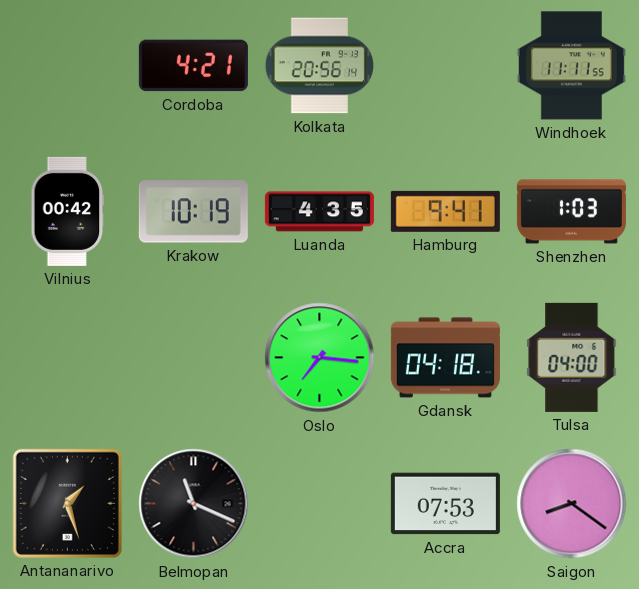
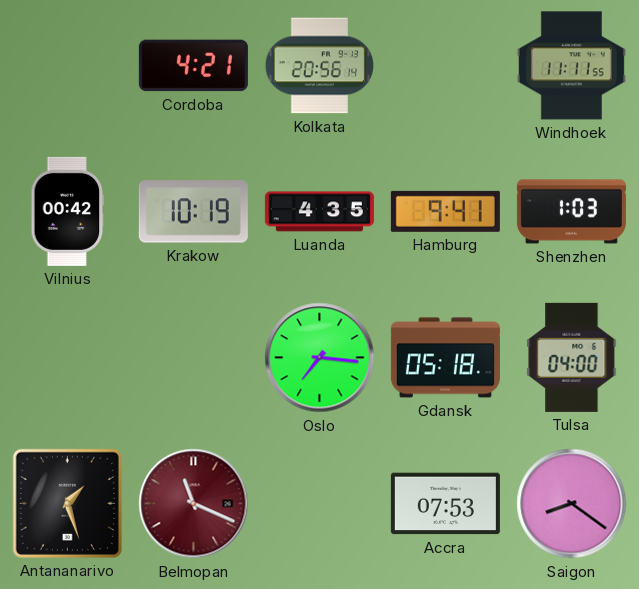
Gdansk: 04:18 -> 05:18 (445, 358)
Belmopan dial: black -> burgundy (194, 504)
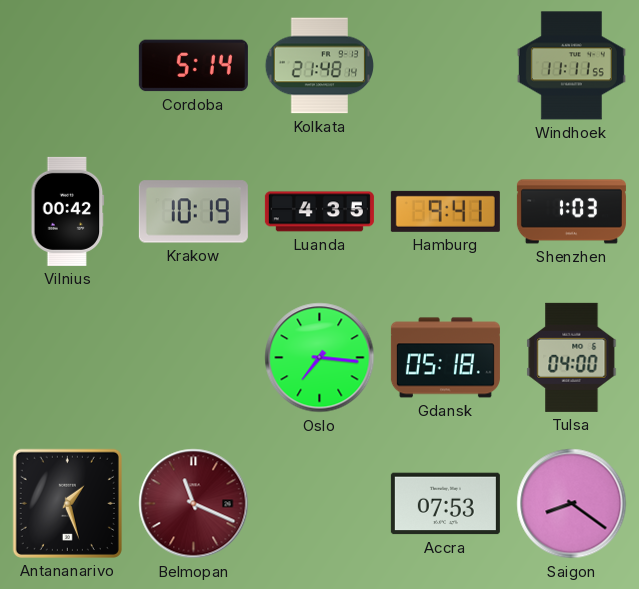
Cordoba: 4:21 -> 5:14 (193, 66)
Kolkata: 20:56 -> 21:48 (319, 66)
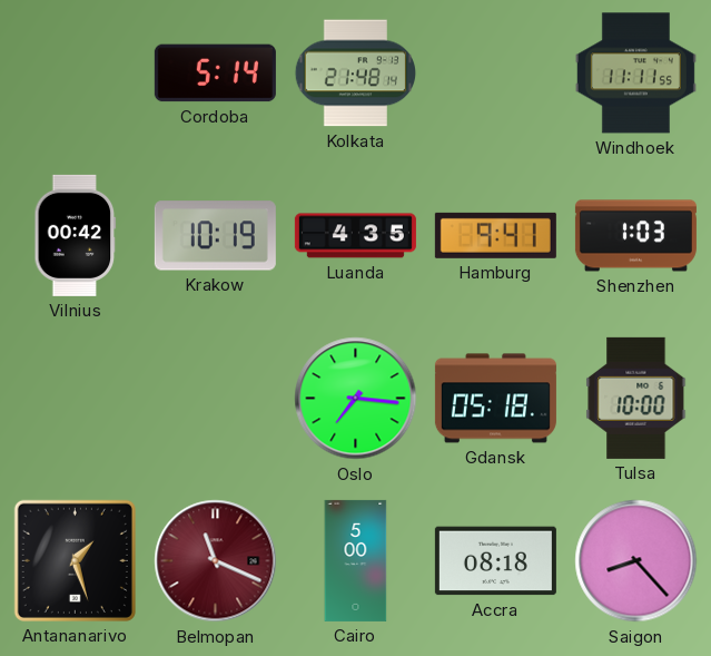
Tulsa: 04:00 -> 10:00 (636, 398)
Cairo: none -> 5:00 (356, 560)
Accra: 07:53 -> 08:18 (495, 561)
Saigon: 8:21 -> 8:23 (636, 561)
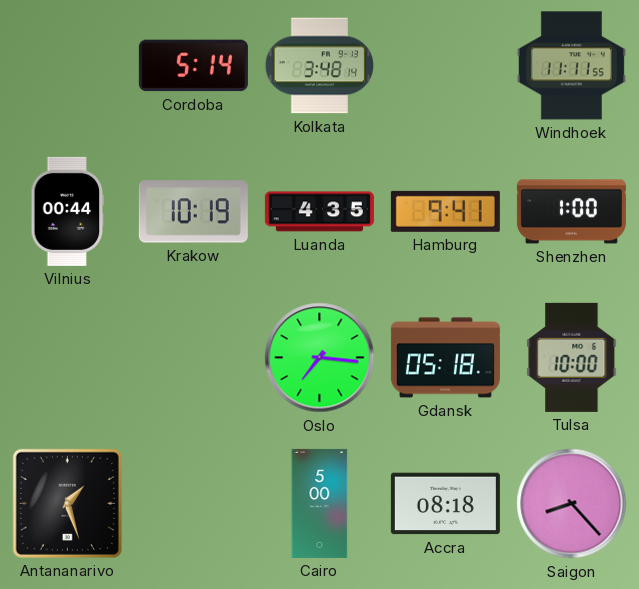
Kolkata: 21:48 -> 3:48 (319, 66)
Vilnius: 00:42 -> 00:44 (68, 211)
Shenzhen: 1:03 -> 1:00 (571, 212)
Belmopan: 11:19 -> none (216, 561)
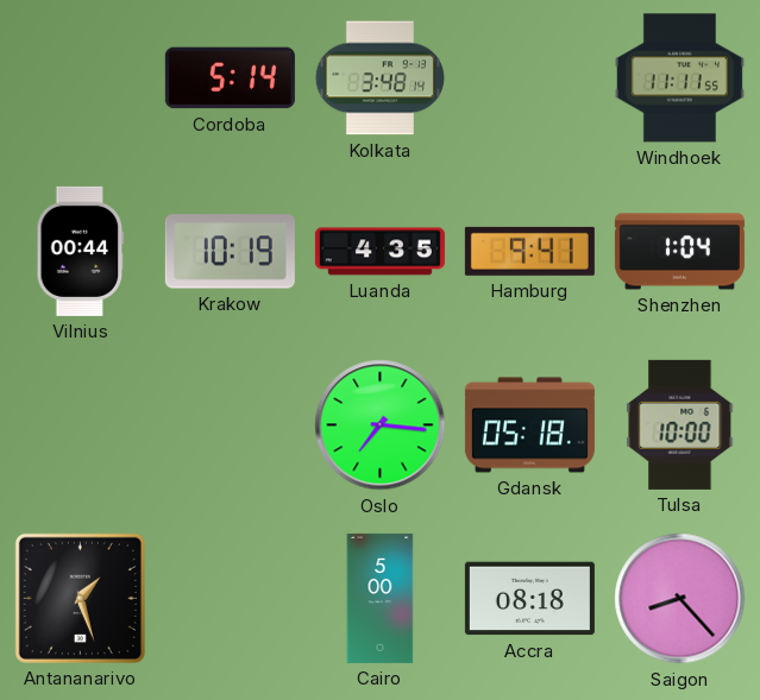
Shenzhen: 1:00 -> 1:04 (679, 252)
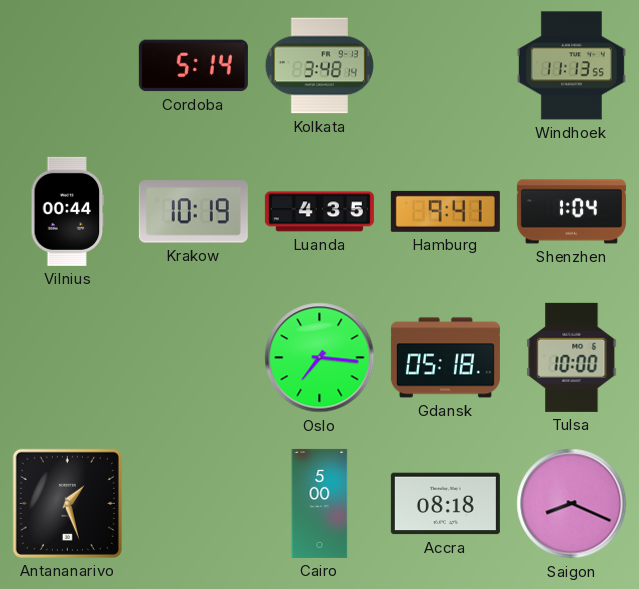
Windhoek: 11:11 -> 11:13 (571, 66)
Saigon: 8:23 -> 8:19 (572, 504)
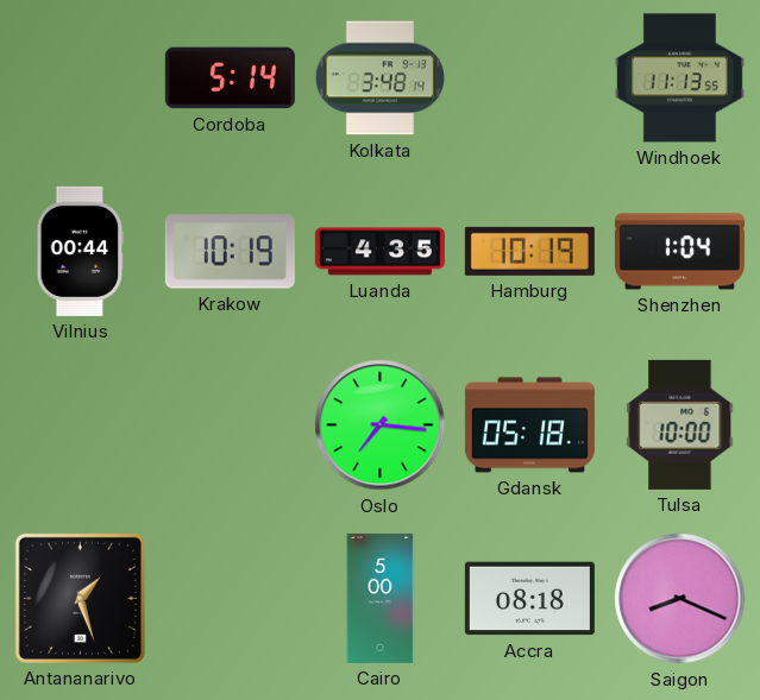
Hamburg: 9:41 -> 10:19 (529, 251)
